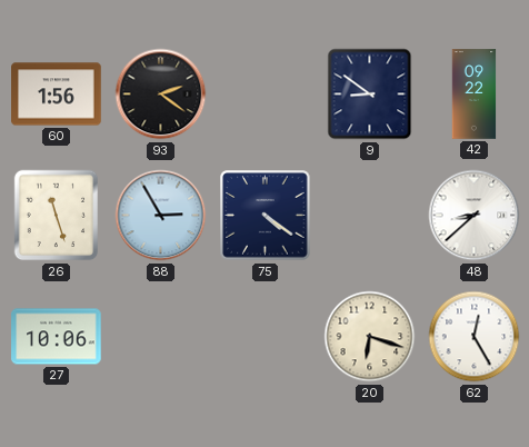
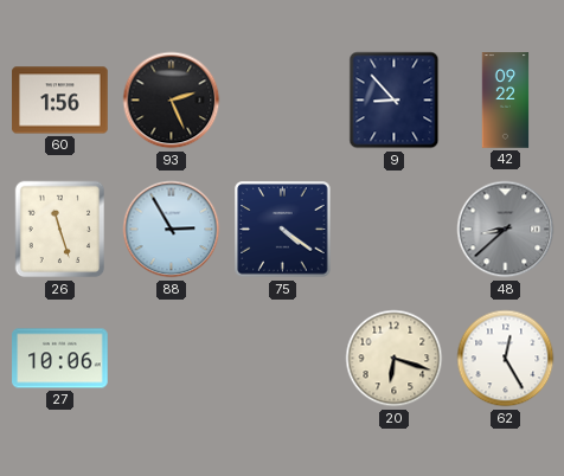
93: 2:21 -> 2:26 (172, 101)
9: 8:51 -> 8:53 (395, 101)
48 dial: white -> grey (506, 230)
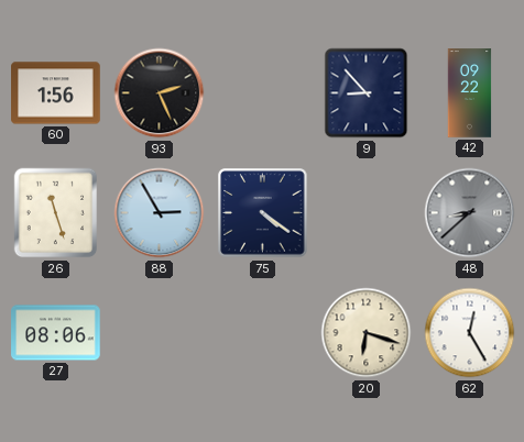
27: 10:06 -> 08:06 (56, 333)
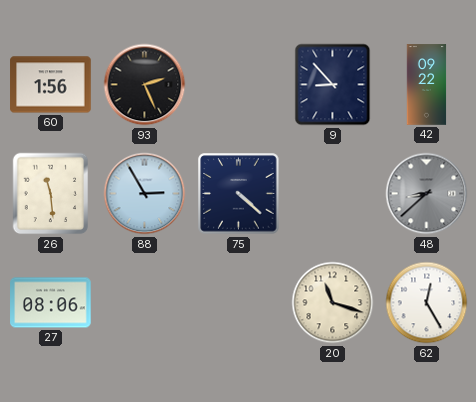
26: 11:27 -> 11:29 (51, 194)
75: 4:21 -> 4:22 (239, 194)
20: 6:18 -> 11:18 (333, 303)
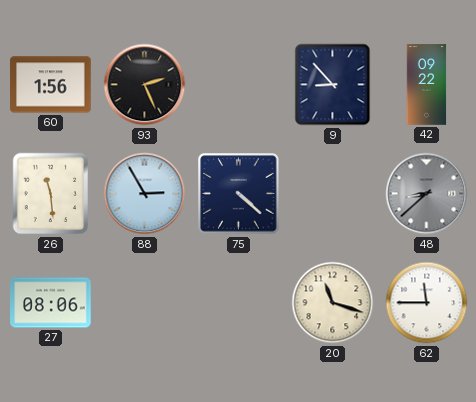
62: 12:25 -> 11:45 (427, 303)
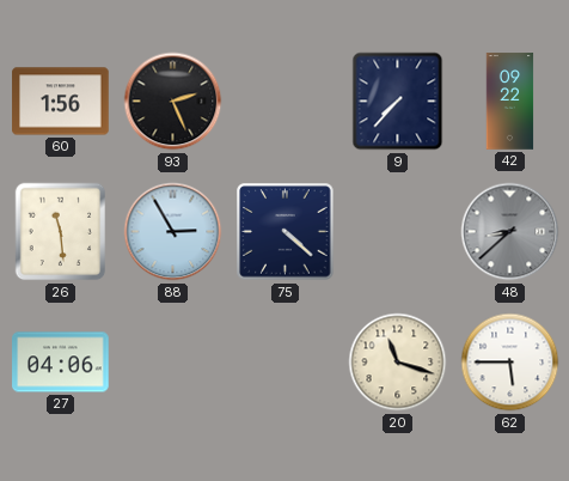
9: 8:53 -> 7:37 (398, 102)
27: 08:06 -> 04:06 (61, 363)
62: 11:45 -> 5:45 (510, 363)
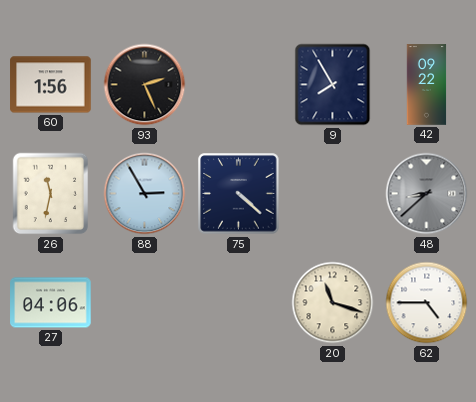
9: 7:37 -> 7:55 (333, 85)
26: 11:29 -> 11:32 (51, 194)
62: 5:45 -> 4:45 (427, 303)
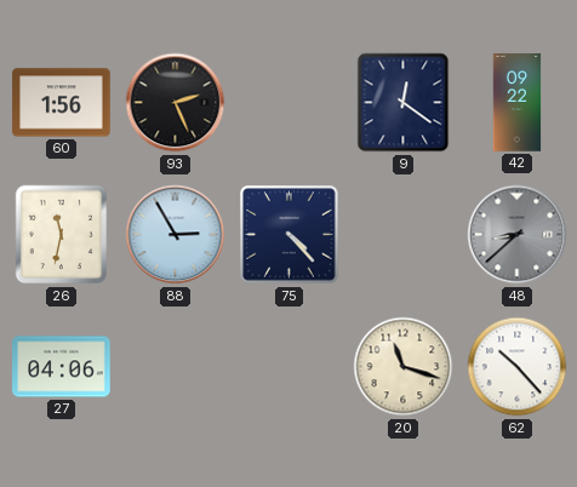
9: 7:55 -> 12:21 (404, 103)
75: 4:22 -> 4:23 (290, 235)
62: 4:45 -> 10:23 (518, 367)
